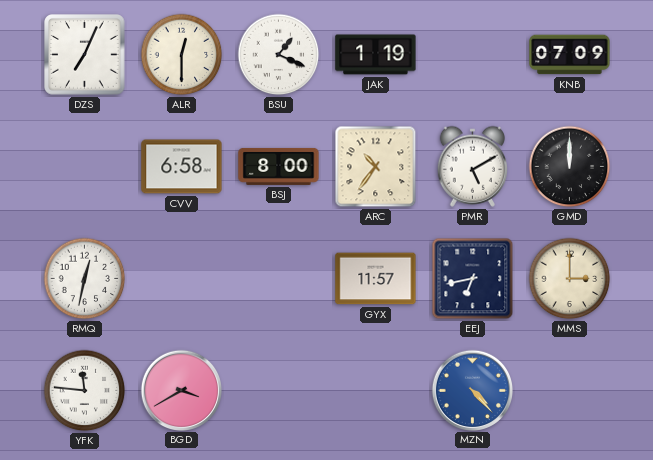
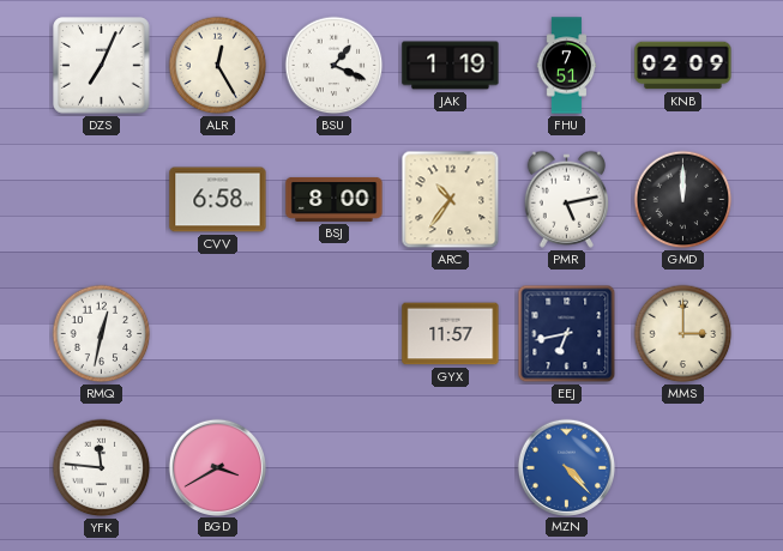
ALR: 12:30 -> 12:25 (218, 66)
FHU: none -> 7:51 (567, 66)
KNB: 07:09 -> 02:09 (683, 66)
PMR: 5:10 -> 5:13 (566, 199)
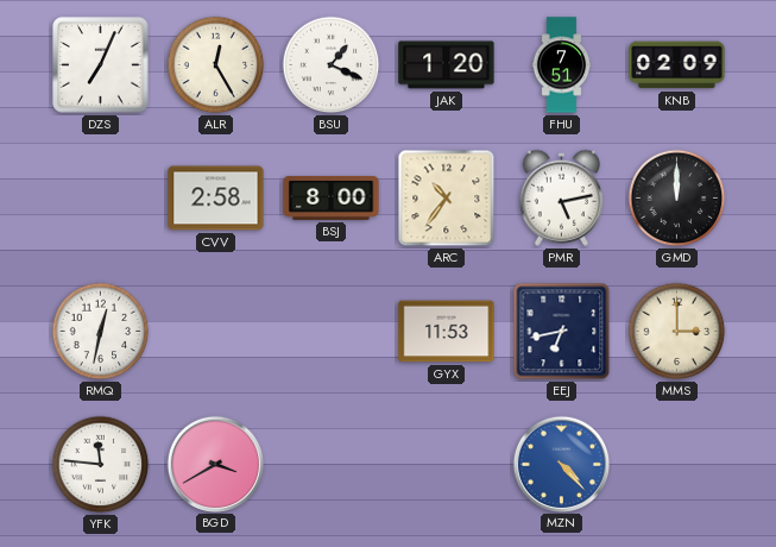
JAK: 1:19 -> 1:20 (447, 65)
CVV: 6:58 -> 2:58 (216, 199)
GYX: 11:57 -> 11:53 (447, 332)
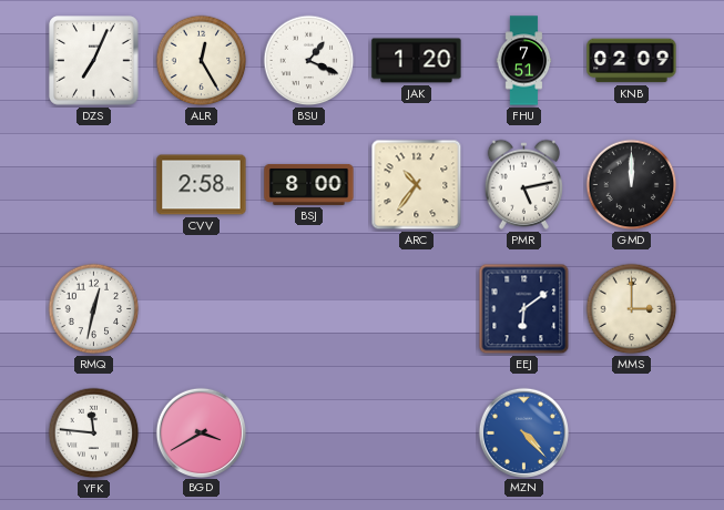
GYX: 11:53 -> none (447, 332)
EEJ: 6:43 -> 6:09 (524, 309)
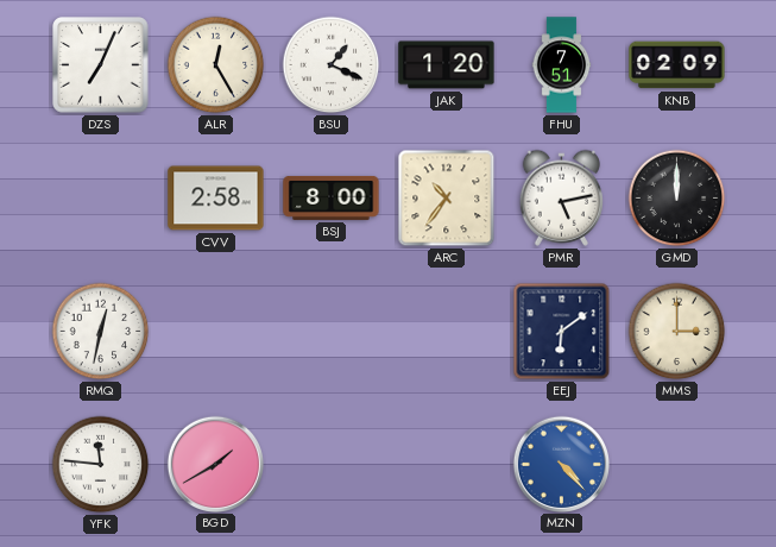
BGD: 3:40 -> 1:40 (215, 464)
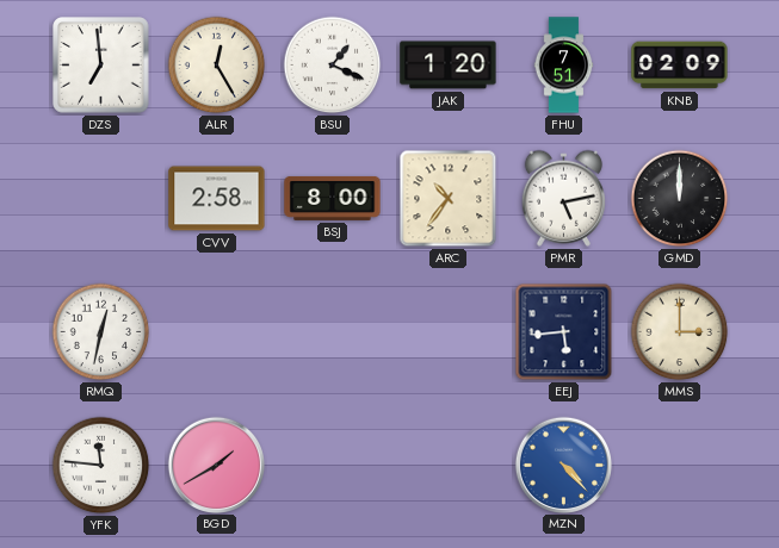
DZS: 7:04 -> 6:59 (101, 66)
EEJ: 6:09 -> 5:44 (564, 332)
